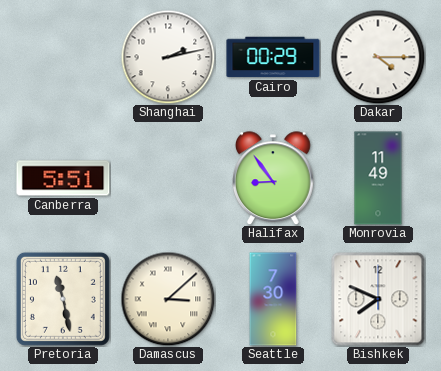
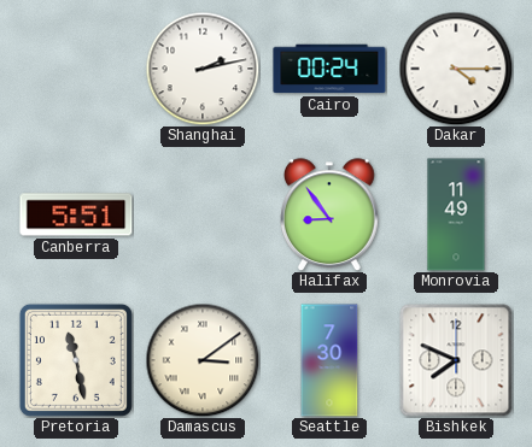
Cairo: 00:29 -> 00:24 (329, 69)
Damascus: 3:08 -> 3:09 (203, 360)
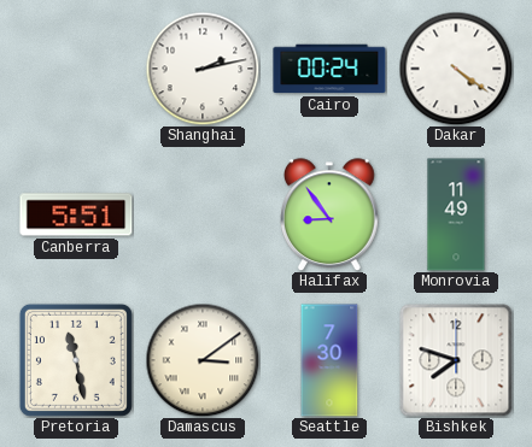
Dakar: 4:15 -> 4:21 (456, 69)
Bishkek: 7:49 -> 7:48 (456, 360)
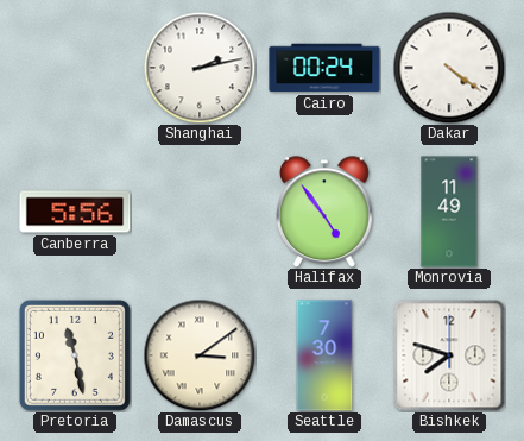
Canberra: 5:51 -> 5:56 (75, 212)
Halifax: 8:54 -> 4:54 (326, 212)
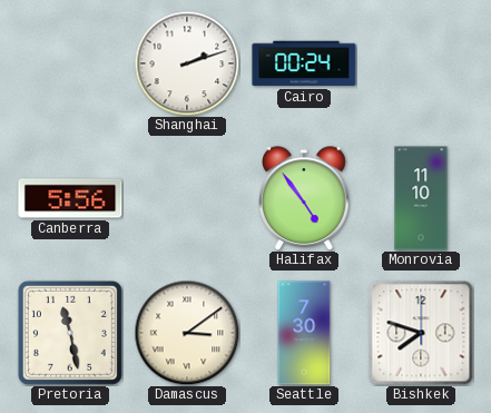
Shanghai: 2:13 -> 2:12 (187, 63)
Dakar: 4:21 -> none (449, 68)
Monrovia: 11:49 -> 11:10 (421, 198)
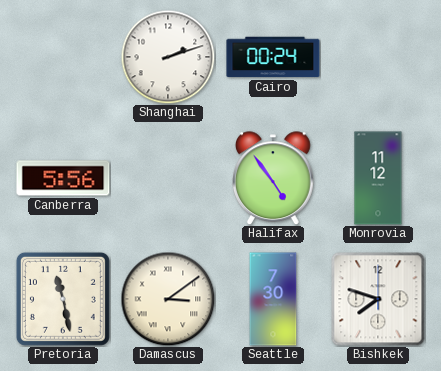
Monrovia: 11:10 -> 11:12 (378, 178)
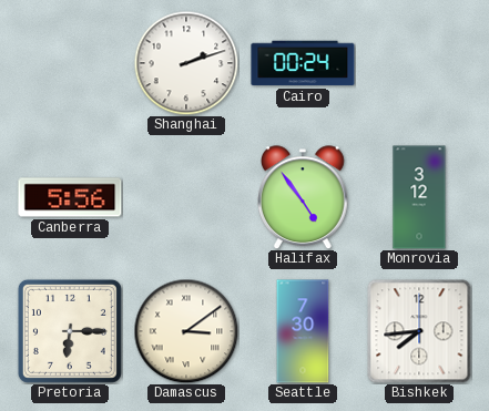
Monrovia: 11:12 -> 3:12 (419, 197)
Pretoria: 11:28 -> 6:15 (70, 331)
Bishkek: 7:48 -> 7:44 (419, 331)
